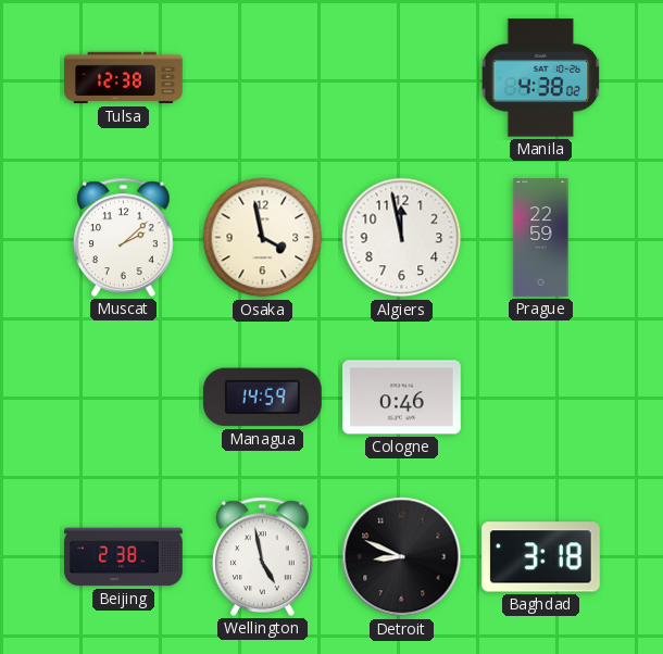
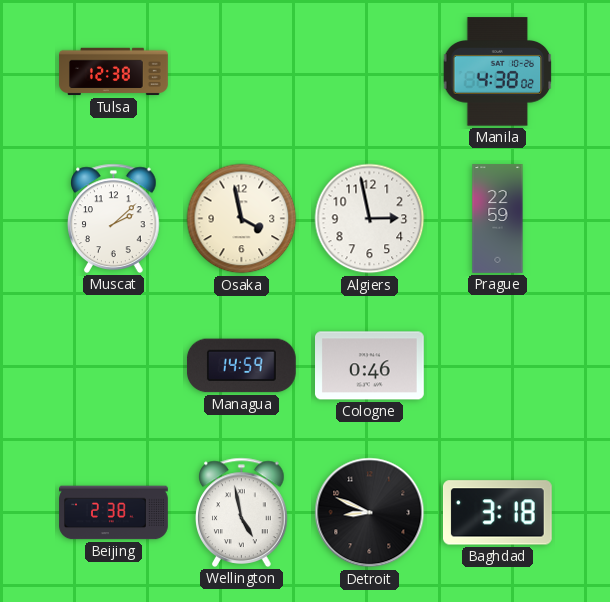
Algiers: 11:58 -> 2:58 (370, 219)
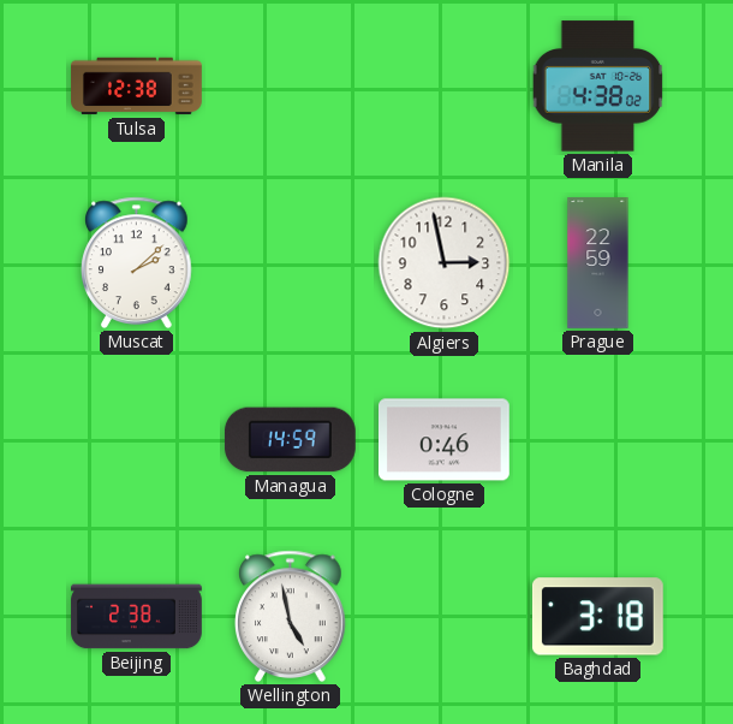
Osaka: 3:58 -> none (242, 219)
Detroit: 8:49 -> none (370, 513)
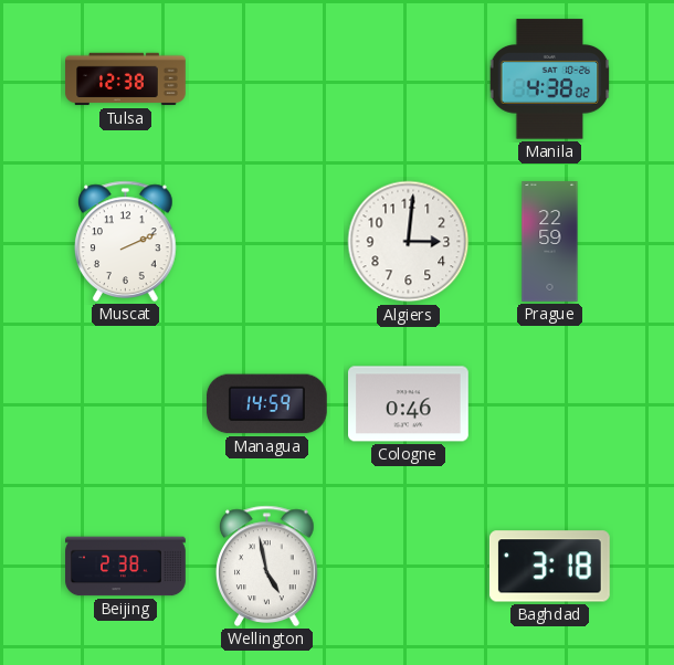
Muscat: 2:08 -> 2:11 (126, 241)
Algiers: 2:58 -> 3:01 (409, 242)
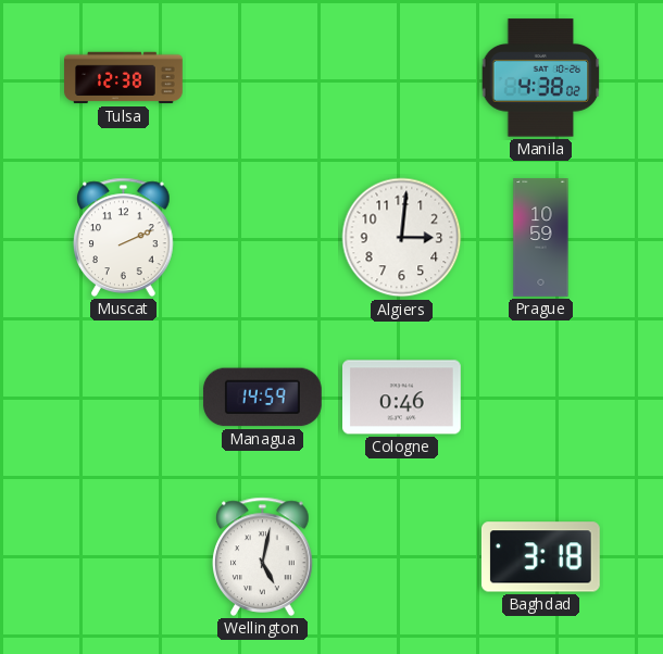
Prague: 22:59 -> 10:59 (541, 238)
Beijing: 2:38 -> none (126, 567)
Wellington: 4:58 -> 5:02 (263, 556)
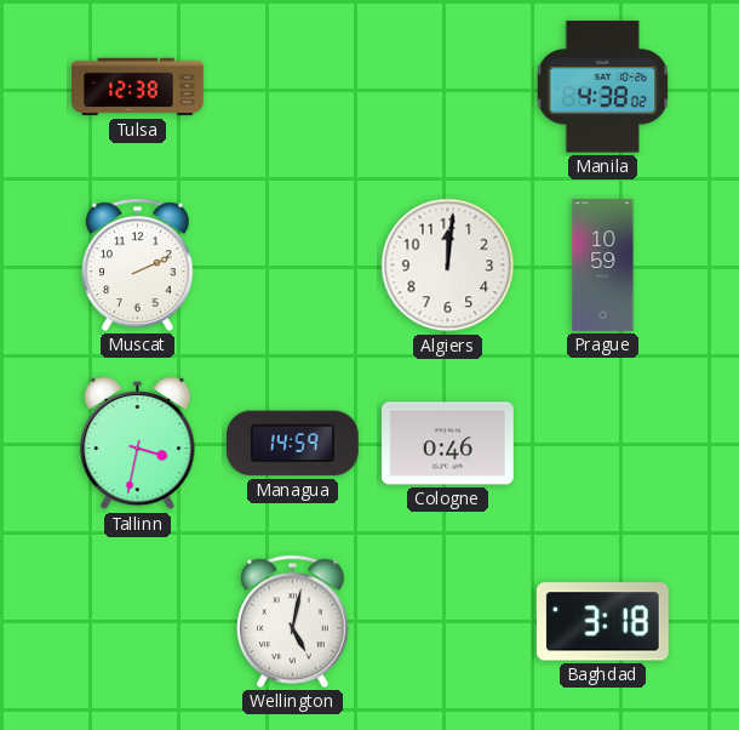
Algiers: 3:01 -> 12:01 (448, 266)
Tallinn: none -> 3:32 (138, 444)
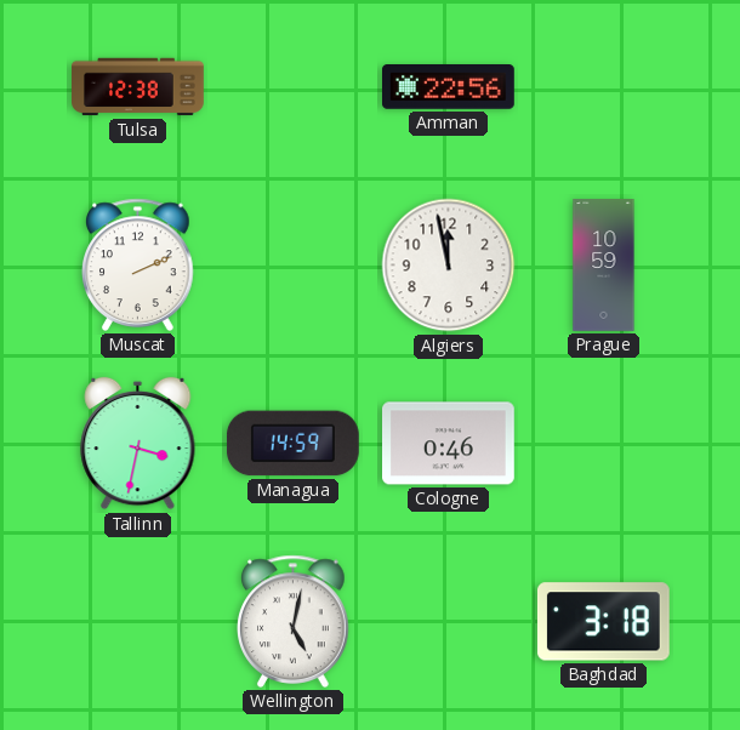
Amman: none -> 22:56 (449, 87)
Manila: 4:38 -> none (603, 87)
Algiers: 12:01 -> 11:58 (449, 266)
